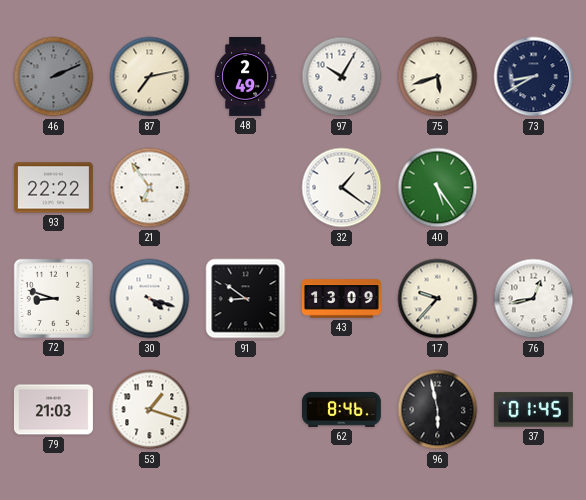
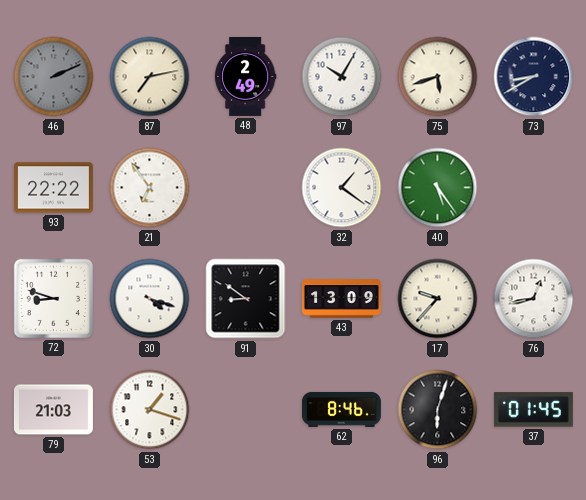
96: 5:58 -> 6:03 (438, 410)
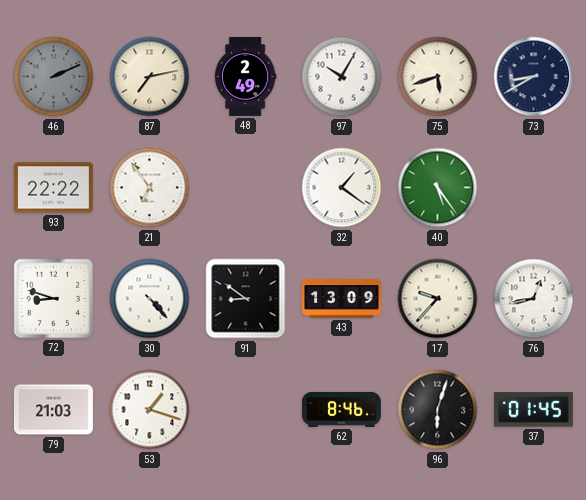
30: 4:18 -> 4:23 (150, 299)
